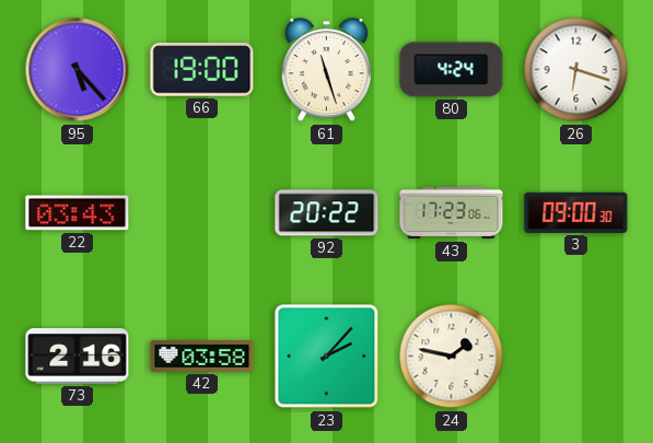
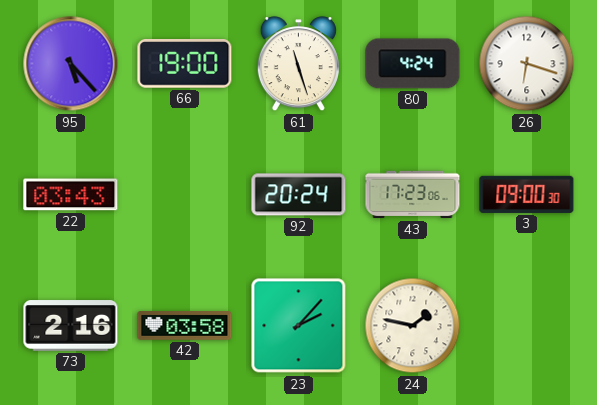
92: 20:22 -> 20:24 (299, 195)
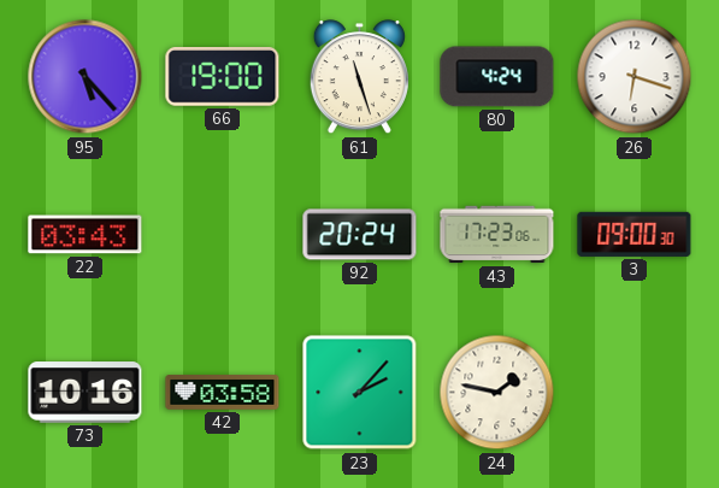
73: 2:16 -> 10:16 (86, 393)
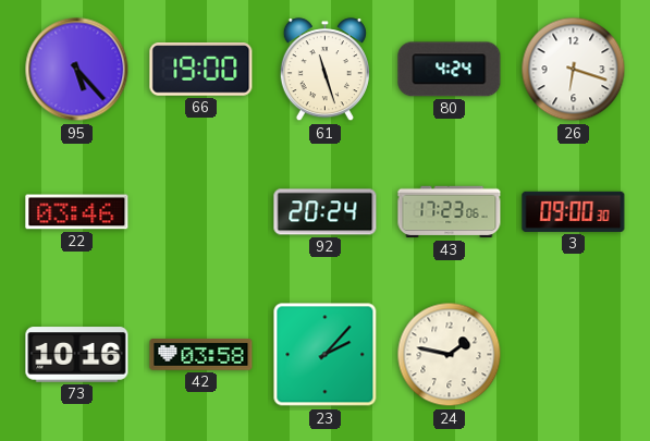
22: 03:43 -> 03:46 (77, 212)
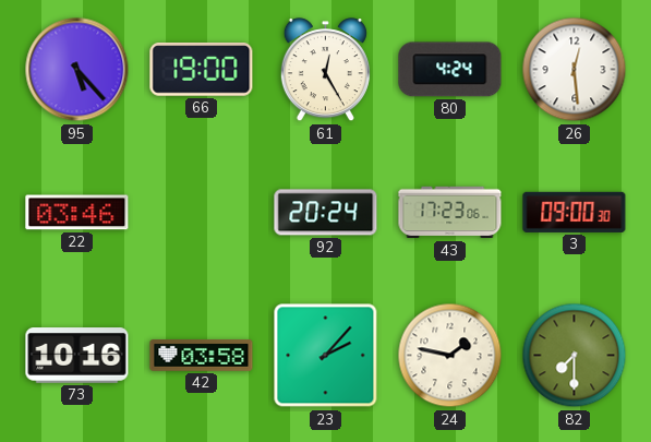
61: 11:27 -> 12:25 (325, 70)
26: 6:18 -> 12:29 (575, 70)
82: none -> 7:30 (575, 356)
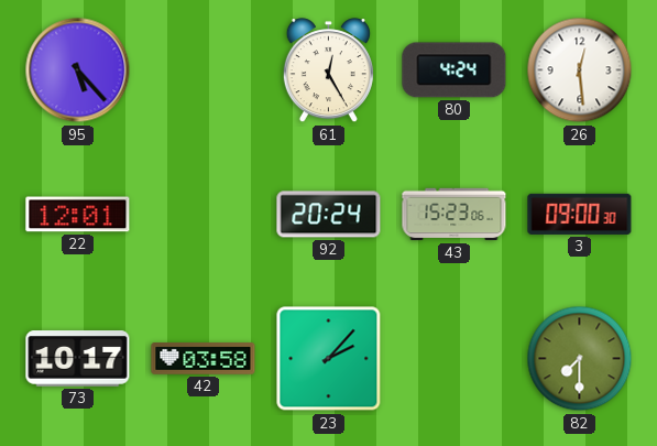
66: 19:00 -> none (202, 70)
22: 03:46 -> 12:01 (78, 215)
43: 17:23 -> 15:23 (455, 215)
73: 10:16 -> 10:17 (78, 359)
24: 1:47 -> none (450, 356)
